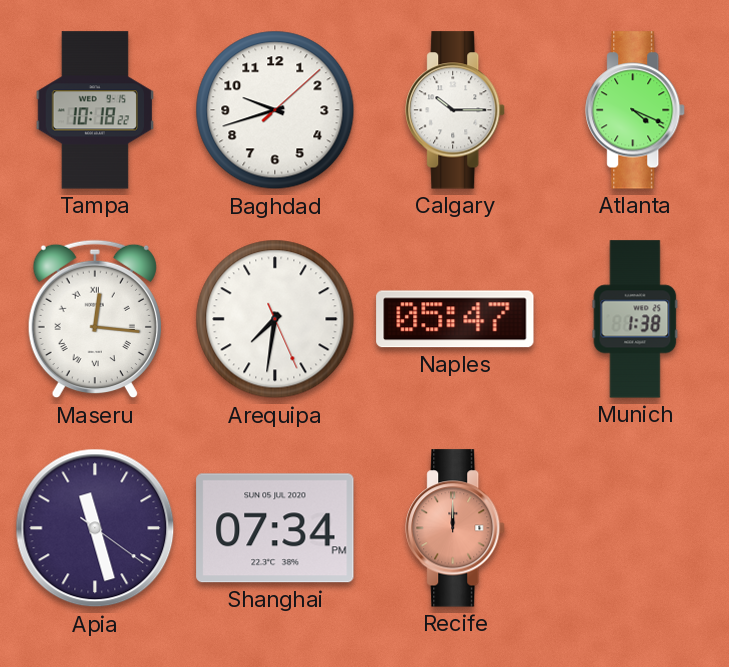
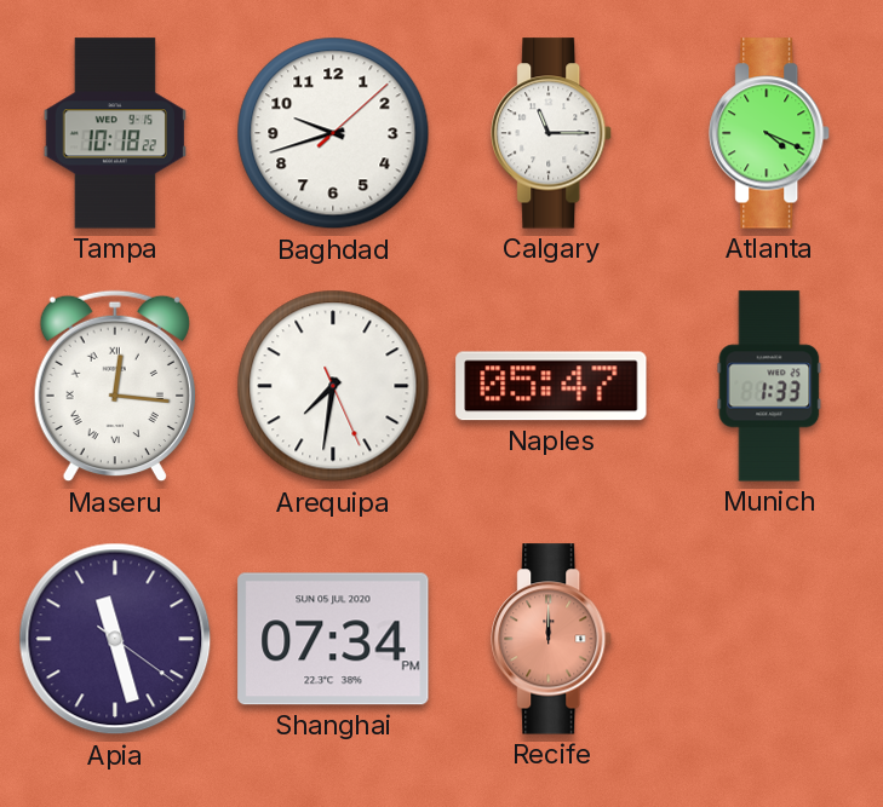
Calgary: 10:15 -> 11:15 (552, 133)
Munich: 1:38 -> 1:33 (769, 386)
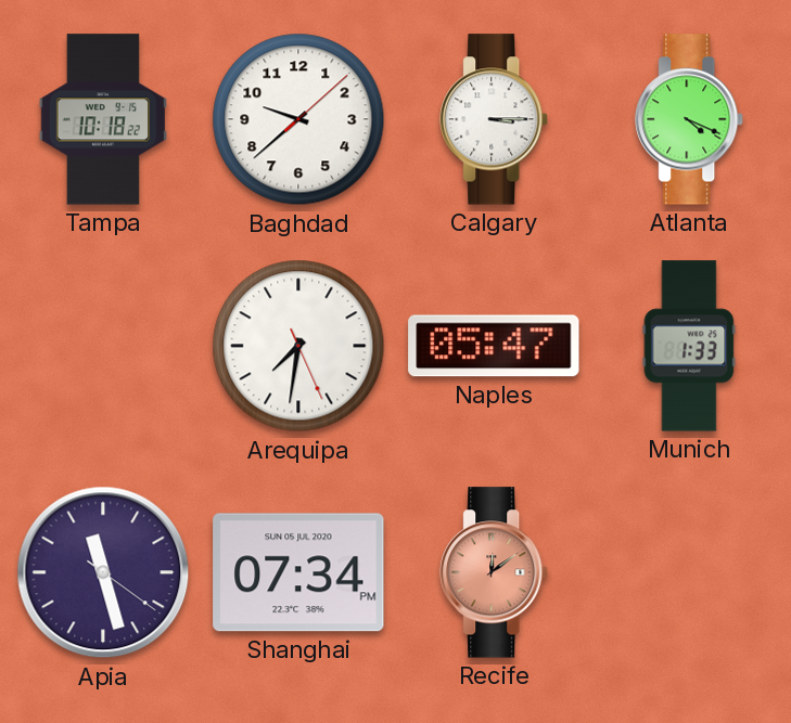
Baghdad: 9:42 -> 9:38 (298, 119)
Calgary: 11:15 -> 3:15 (495, 119)
Maseru: 12:16 -> none (115, 386)
Recife: 12:00 -> 12:09 (495, 572)
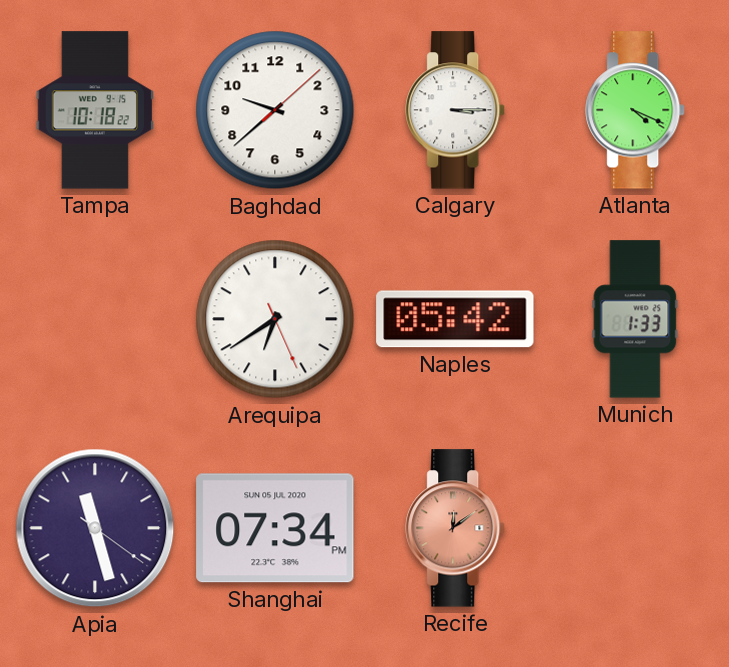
Arequipa: 7:31 -> 6:39 (275, 319)
Naples: 05:47 -> 05:42 (455, 319)
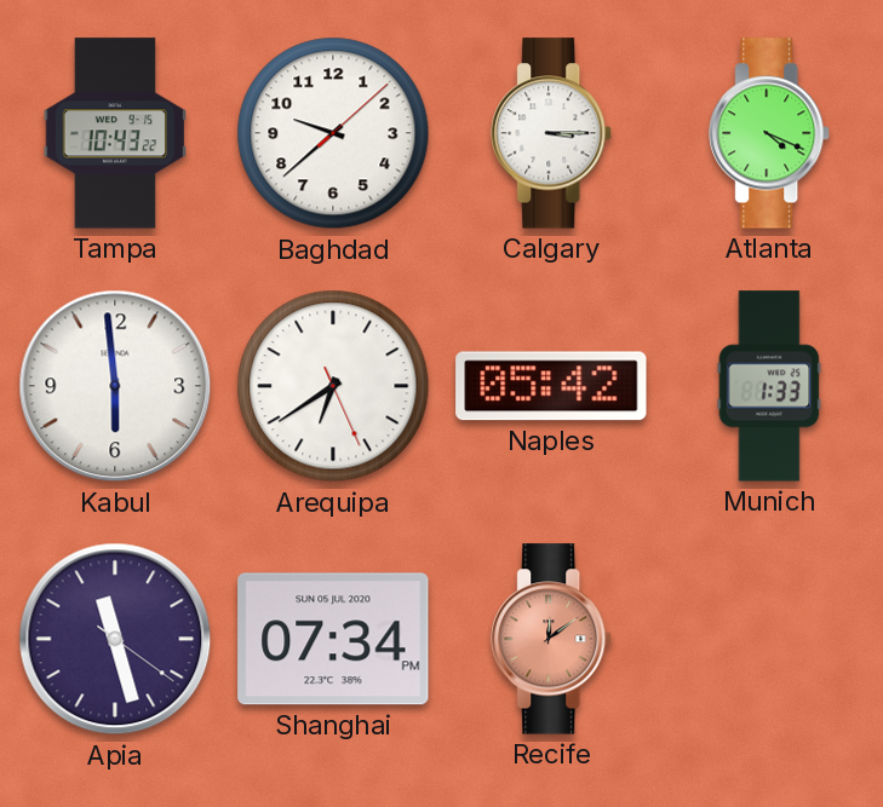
Tampa: 10:18 -> 10:43 (114, 133)
Kabul: none -> 5:59 (115, 386)
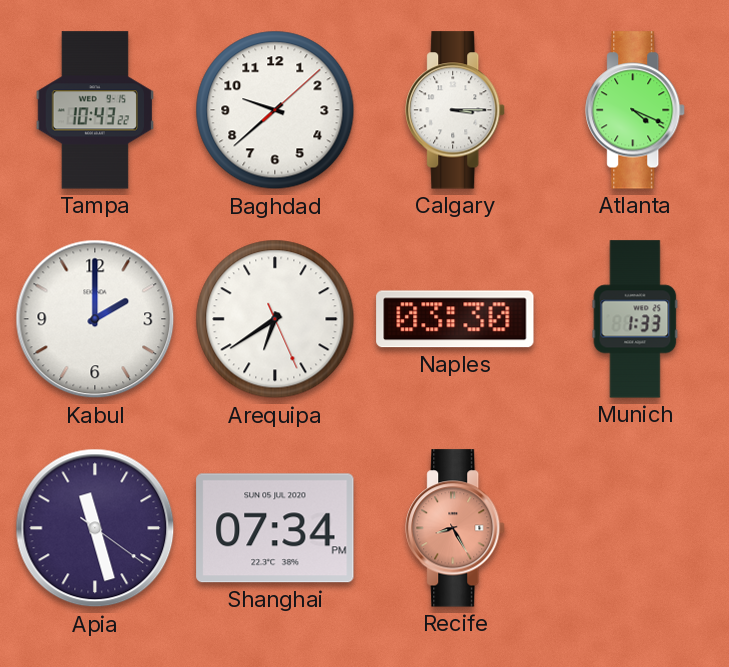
Kabul: 5:59 -> 2:00 (95, 319)
Naples: 05:42 -> 03:30 (455, 319)
Recife: 12:09 -> 8:25 (456, 528)
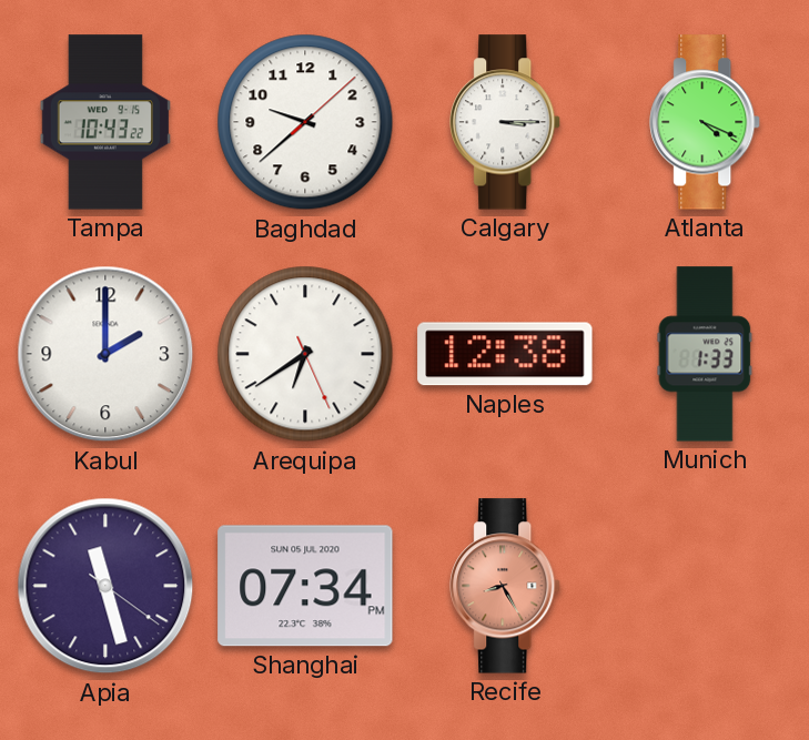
Naples: 03:30 -> 12:38 (505, 354)
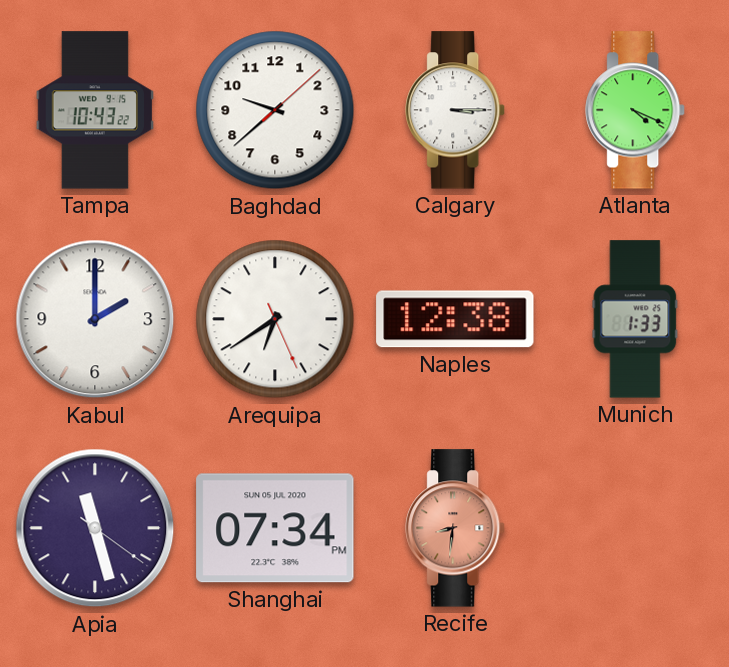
Recife: 8:25 -> 8:31 (456, 528)
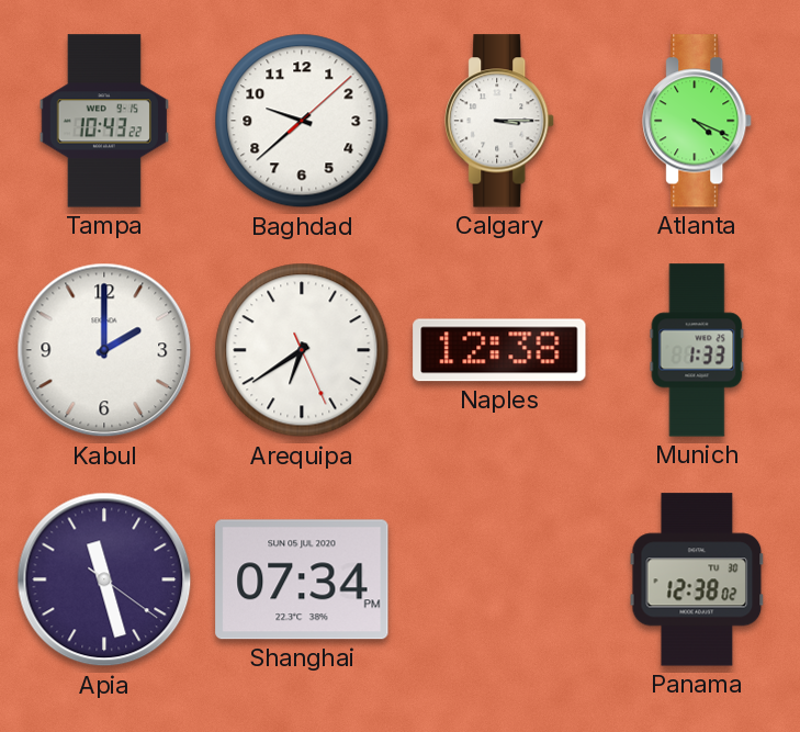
Recife: 8:31 -> none (456, 528)
Panama: none -> 12:38 (697, 579)
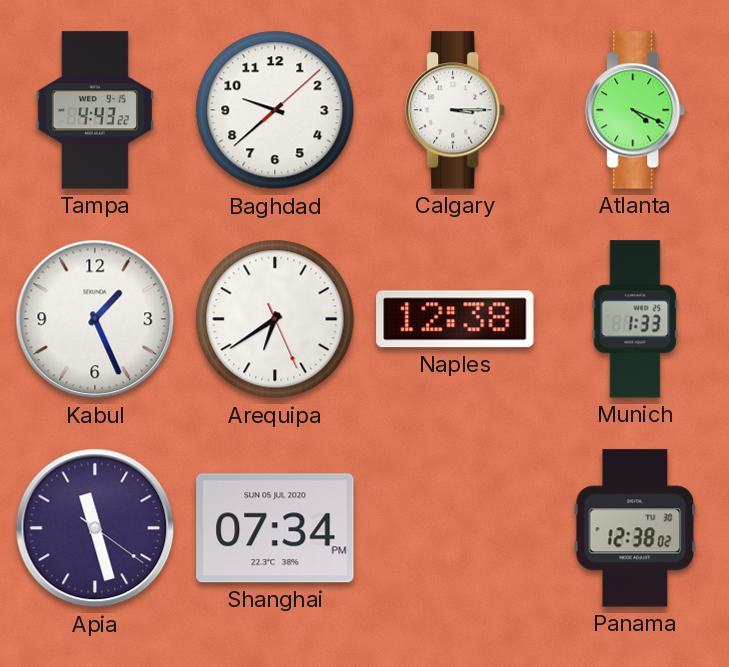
Tampa: 10:43 -> 4:43 (94, 110)
Kabul: 2:00 -> 1:26 (95, 319)
